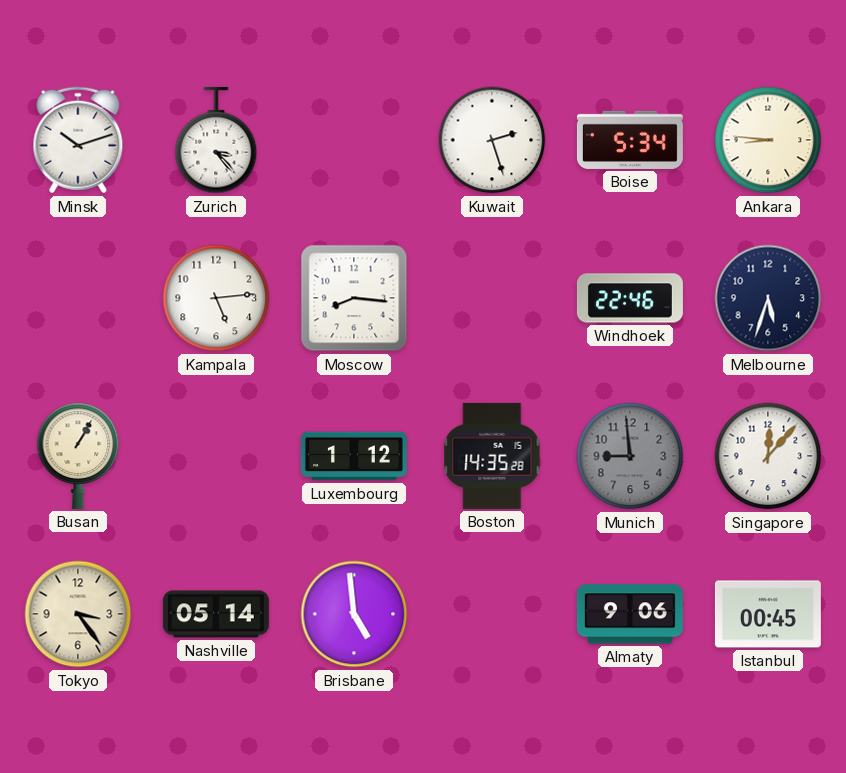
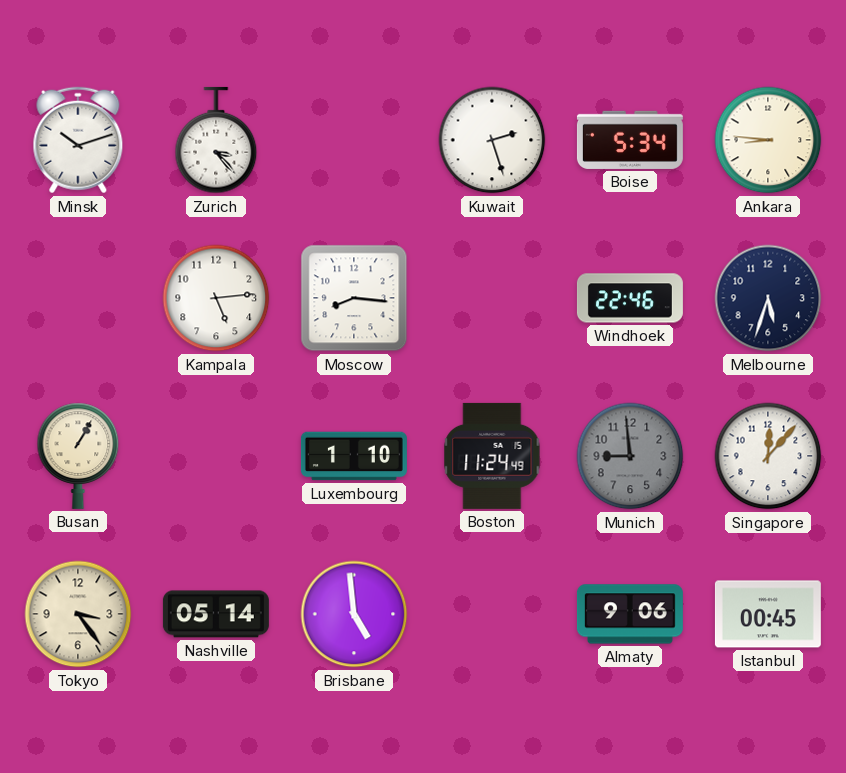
Luxembourg: 1:12 -> 1:10 (354, 456)
Boston: 14:35 -> 11:24 (492, 456)
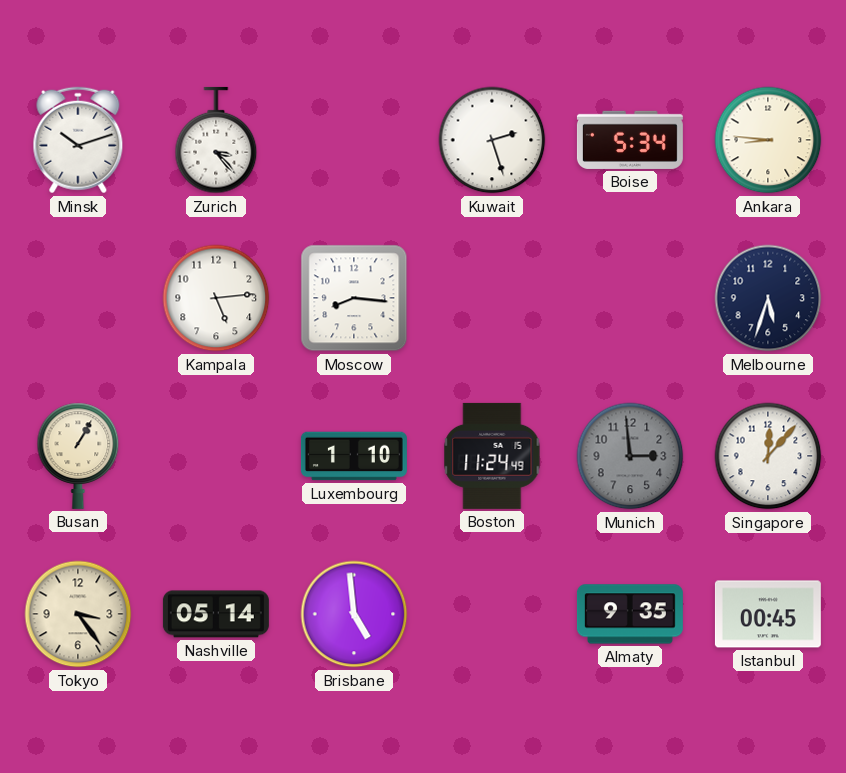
Windhoek: 22:46 -> none (630, 298)
Munich: 8:59 -> 2:59 (630, 456)
Almaty: 9:06 -> 9:35 (630, 614)
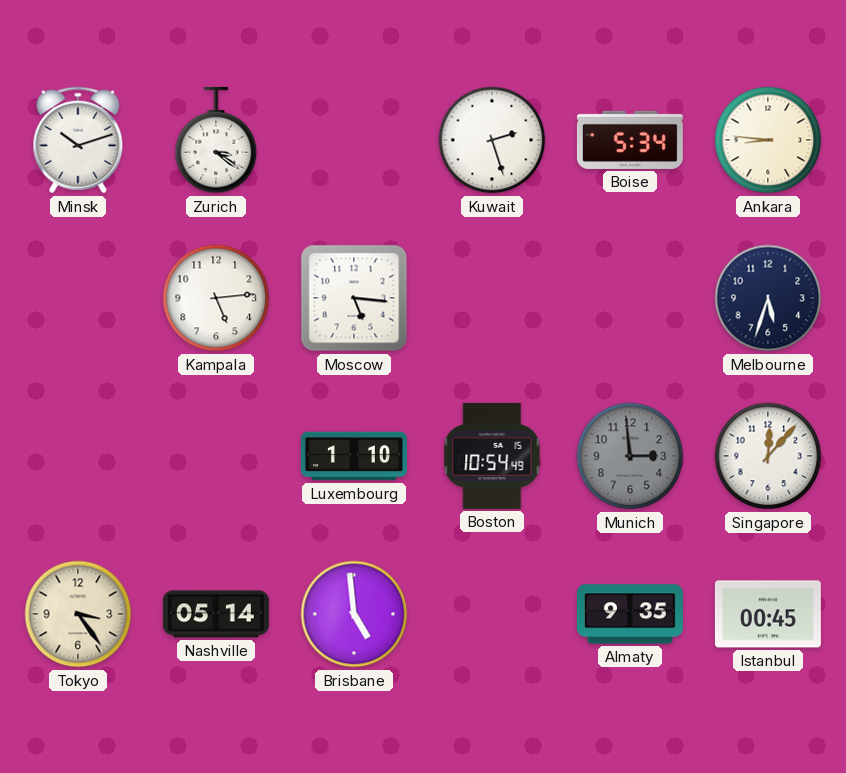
Zurich: 3:23 -> 3:21 (216, 140)
Moscow: 8:16 -> 5:16 (354, 298)
Busan: 1:05 -> none (78, 456)
Boston: 11:24 -> 10:54 (492, 456)
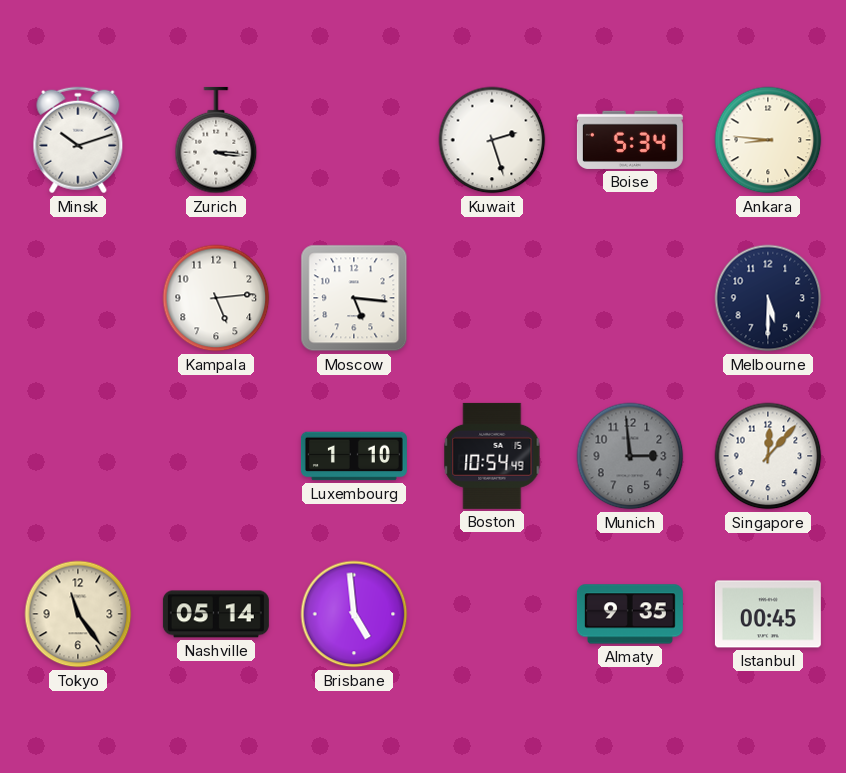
Zurich: 3:21 -> 3:16 (216, 140)
Melbourne: 5:33 -> 5:30 (768, 298)
Tokyo: 3:24 -> 11:24 (78, 614)
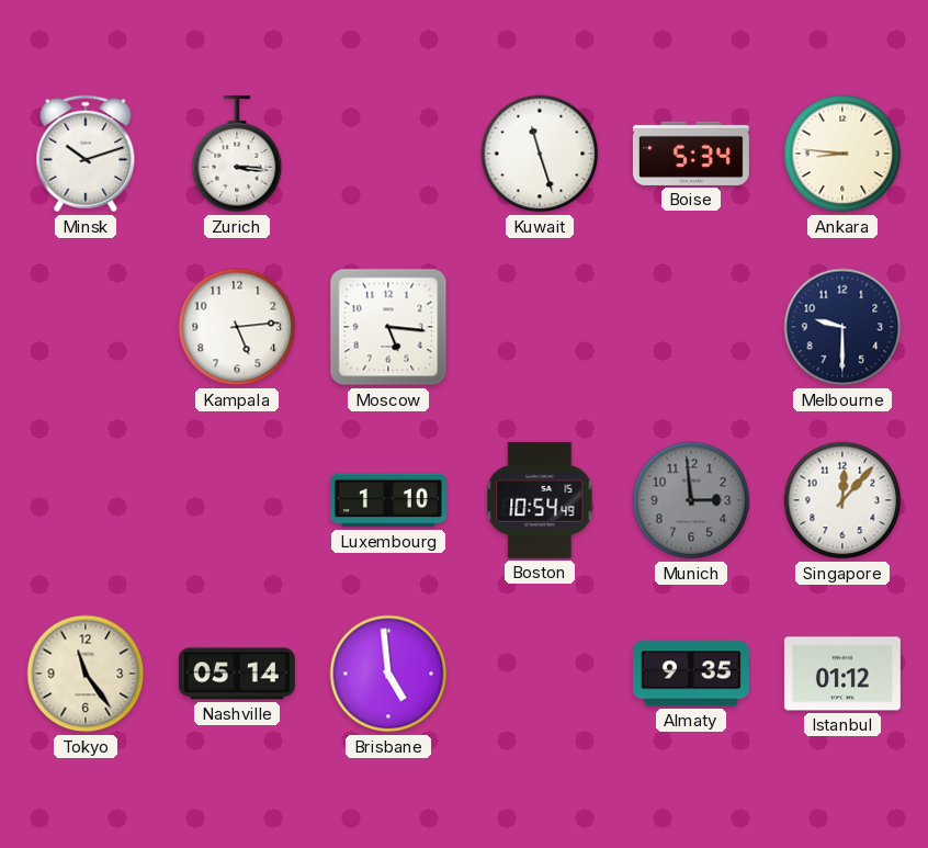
Kuwait: 2:27 -> 11:27 (540, 154)
Melbourne: 5:30 -> 9:30 (842, 327)
Istanbul: 00:45 -> 01:12 (842, 674)
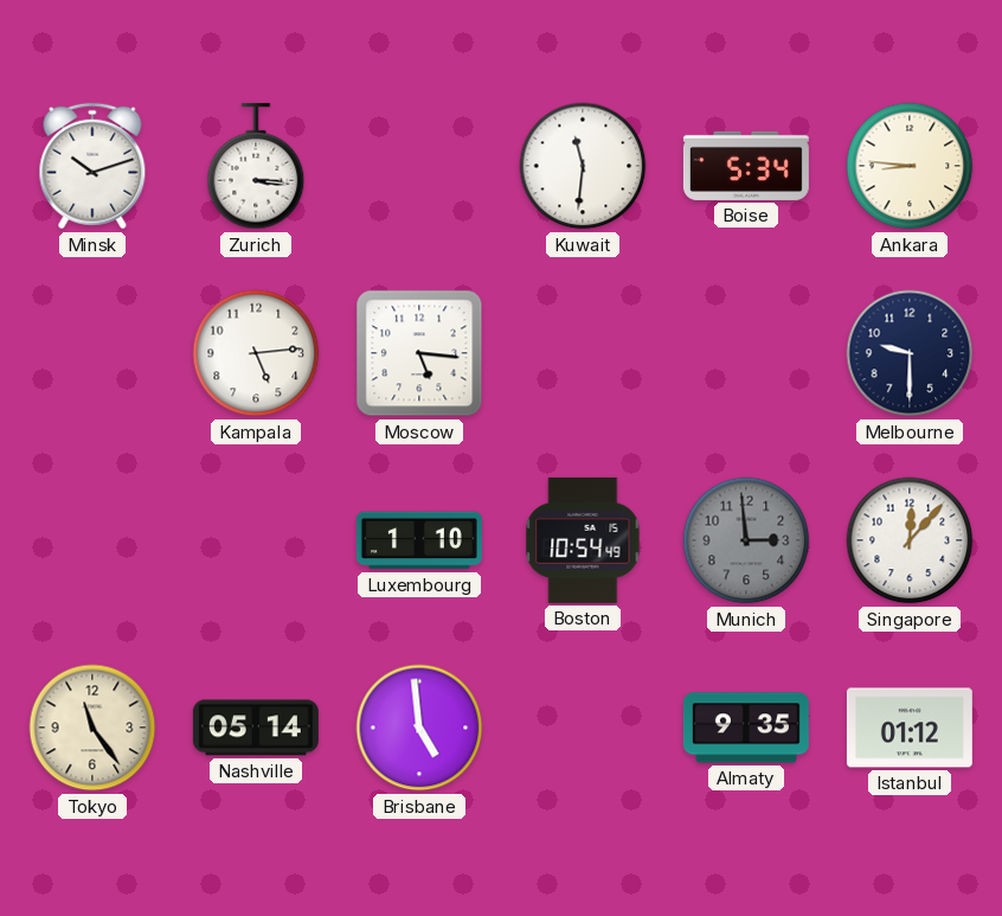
Kuwait: 11:27 -> 11:31 (583, 166)
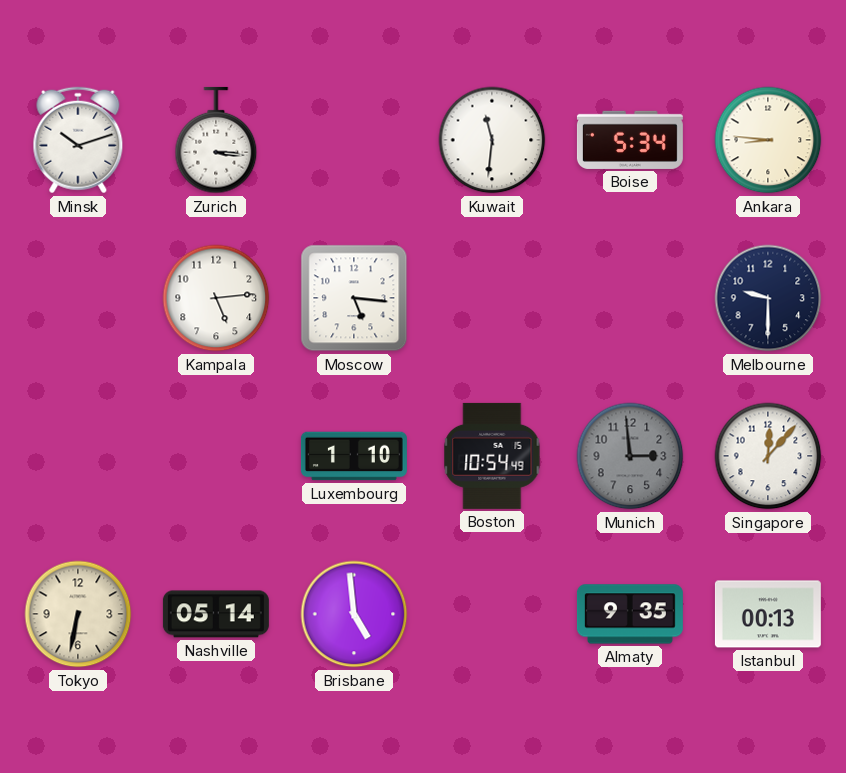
Tokyo: 11:24 -> 6:32 (78, 614)
Istanbul: 01:12 -> 00:13 (768, 614)
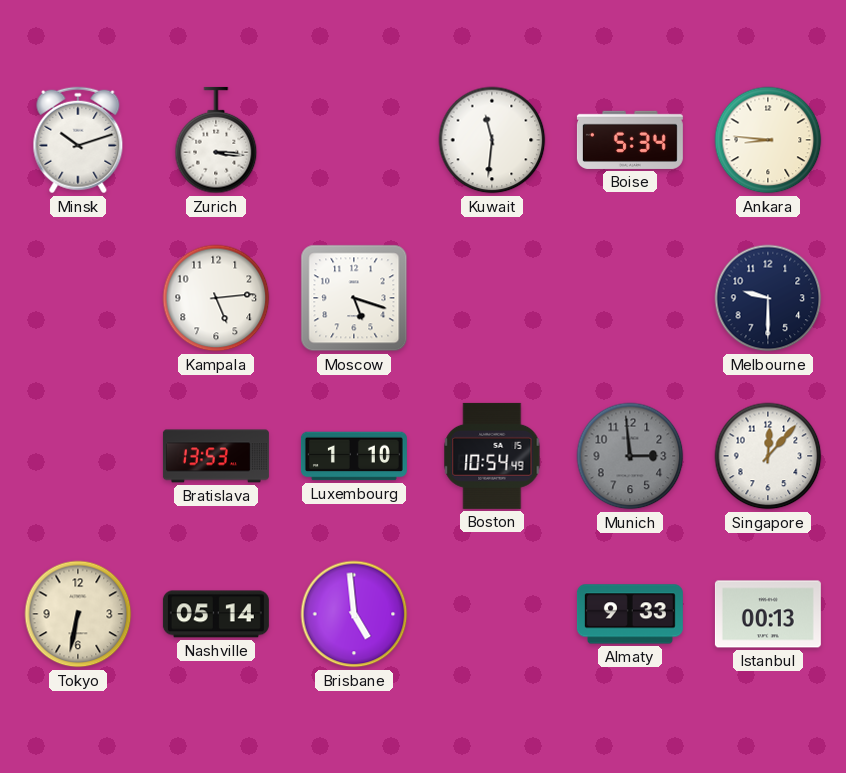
Moscow: 5:16 -> 5:18 (354, 298)
Bratislava: none -> 13:53 (216, 456)
Almaty: 9:35 -> 9:33 (630, 614)
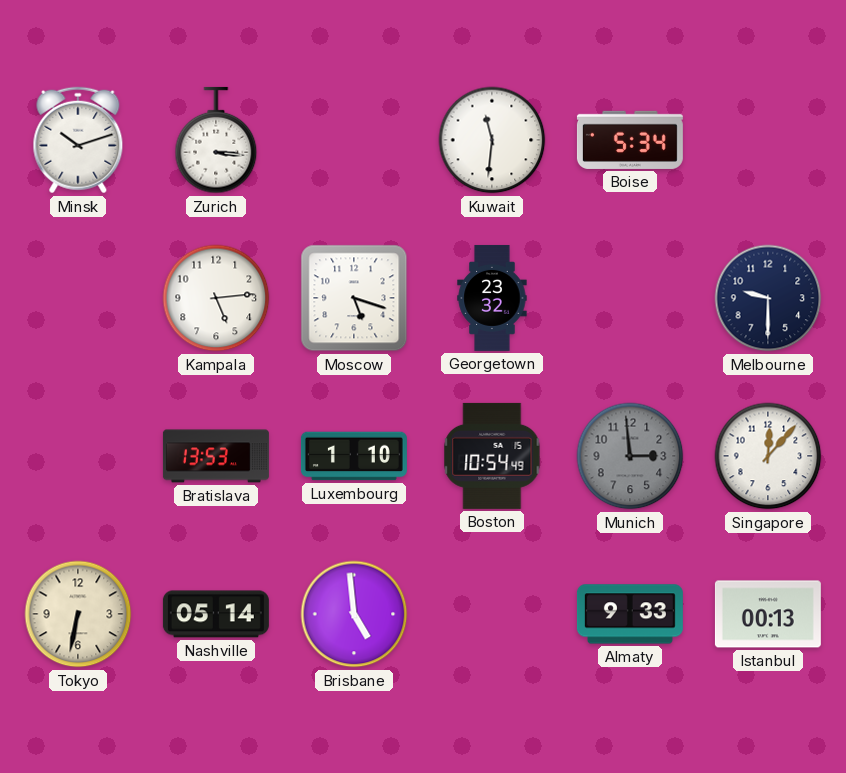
Ankara: 8:46 -> none (768, 140)
Georgetown: none -> 23:32 (492, 298)
